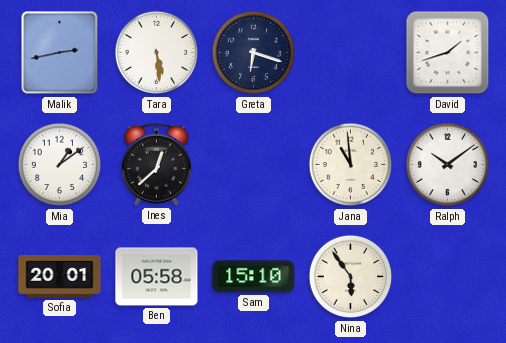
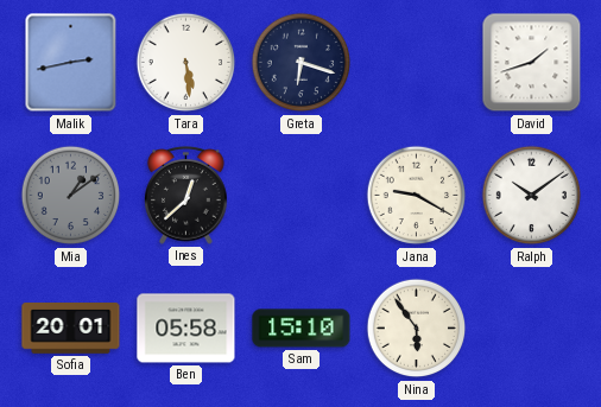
Mia dial: white -> grey (71, 196)
Jana: 10:59 -> 9:20 (417, 196)
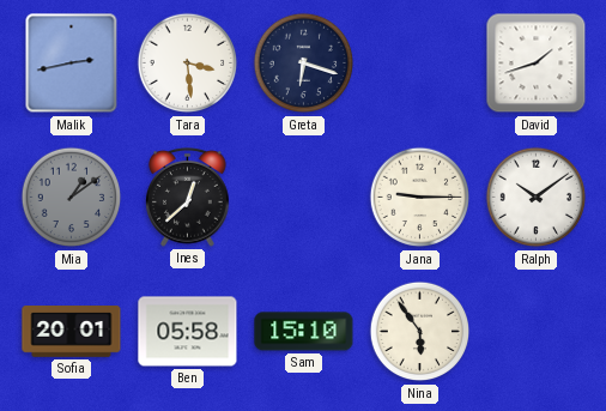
Tara: 5:29 -> 3:29 (188, 64)
Jana: 9:20 -> 9:15 (420, 198)
